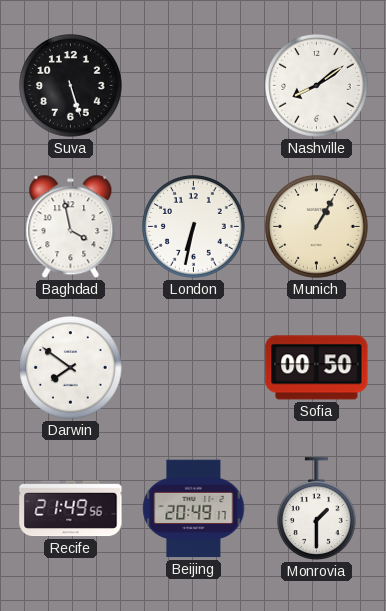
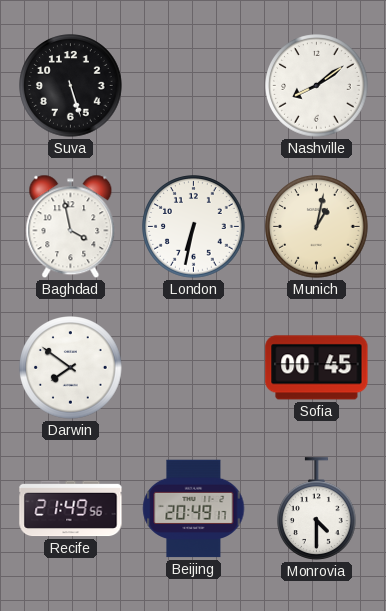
Munich: 1:05 -> 1:02 (317, 227)
Sofia: 00:50 -> 00:45 (317, 368)
Monrovia: 1:30 -> 4:30 (317, 509)
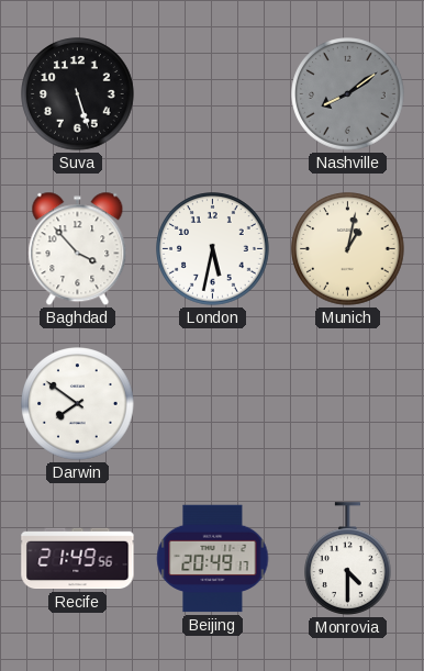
Nashville dial: white -> grey (348, 94)
Baghdad: 3:58 -> 3:53 (78, 249)
London: 6:32 -> 5:32 (213, 249)
Sofia: 00:45 -> none (317, 368)
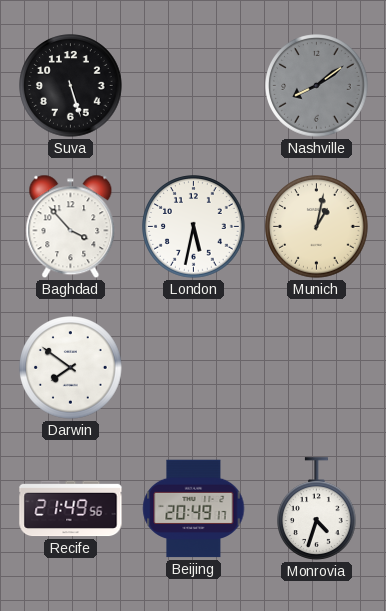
Monrovia: 4:30 -> 4:33 (317, 509)
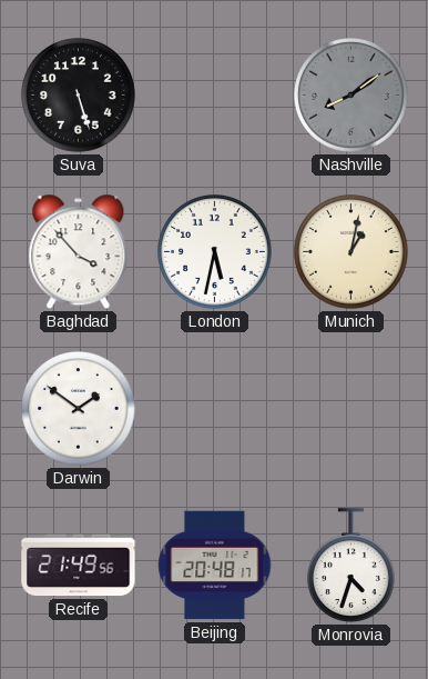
Darwin: 7:51 -> 1:51 (79, 409)
Beijing: 20:49 -> 20:48 (215, 566)
